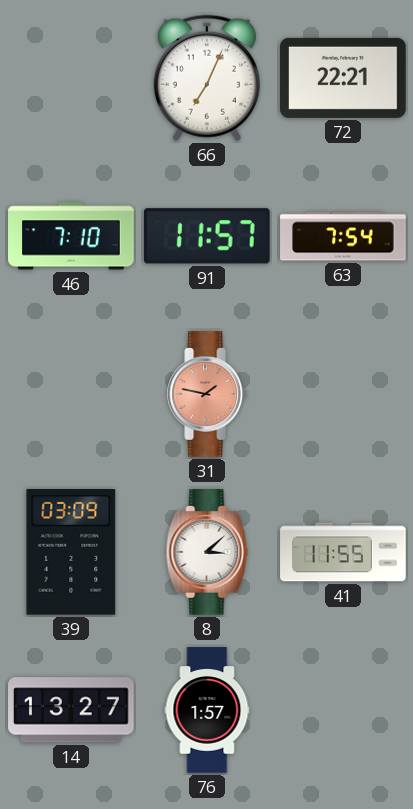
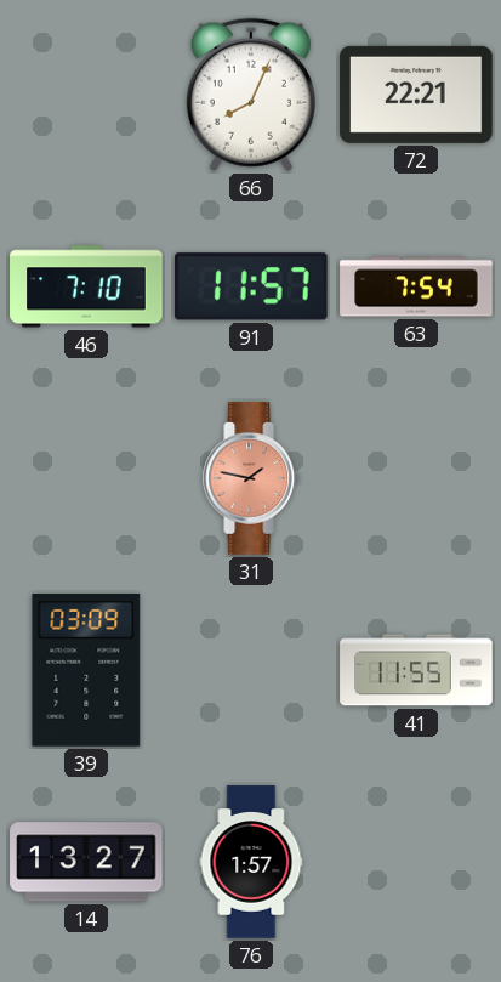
66: 7:04 -> 8:04 (251, 95)
8: 3:08 -> none (207, 552)
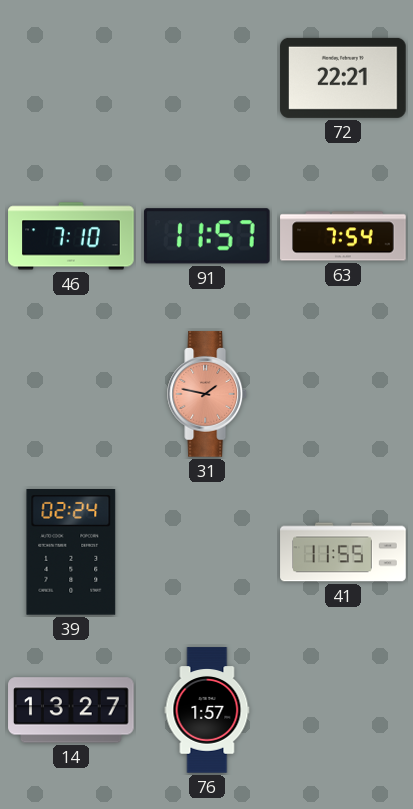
66: 8:04 -> none (251, 95)
39: 03:09 -> 02:24 (71, 553)
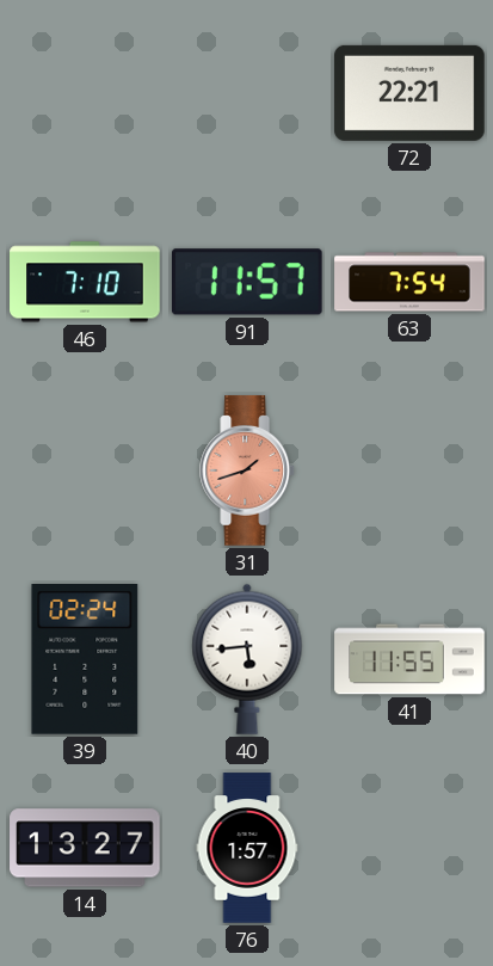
31: 1:47 -> 1:42 (248, 470)
40: none -> 5:44 (247, 659)
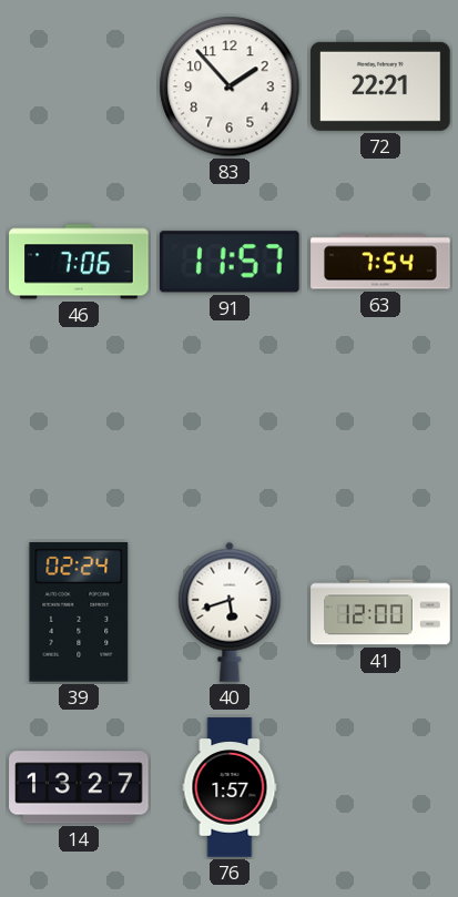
83: none -> 1:53 (230, 86)
46: 7:10 -> 7:06 (79, 262)
31: 1:42 -> none (248, 470)
40: 5:44 -> 5:42 (230, 612)
41: 11:55 -> 12:00 (380, 612)
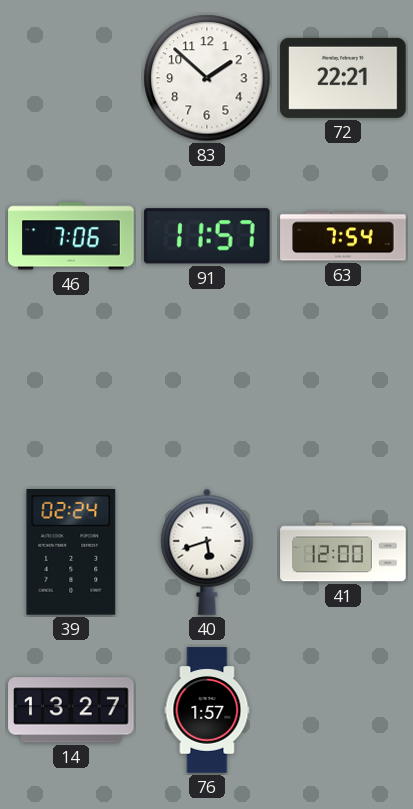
83: 1:53 -> 1:52 (207, 78)
